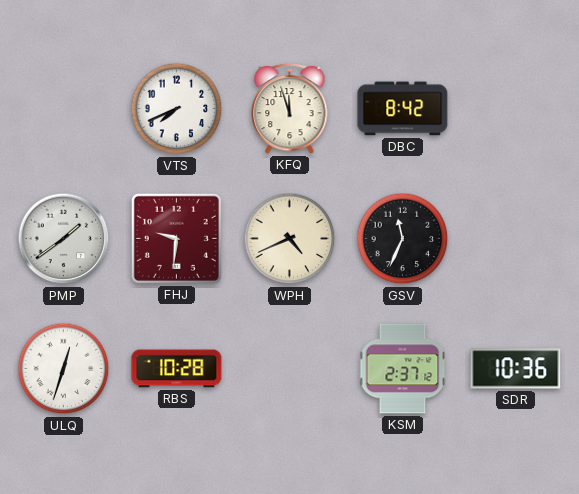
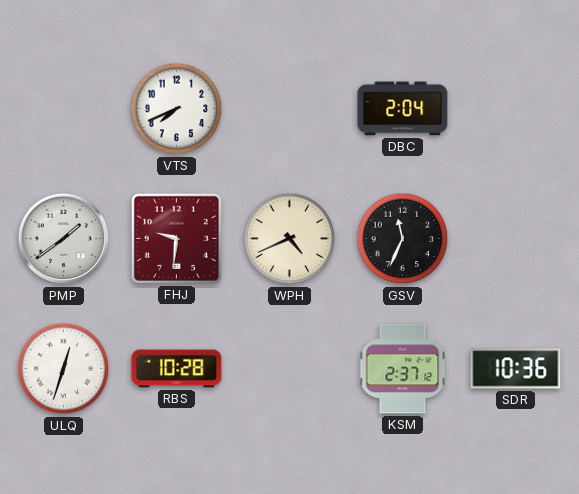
KFQ: 11:57 -> none (290, 108)
DBC: 8:42 -> 2:04 (403, 109)
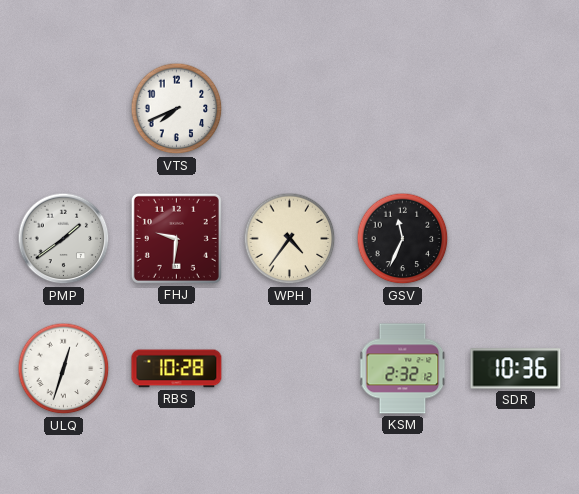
DBC: 2:04 -> none (403, 109)
WPH: 4:41 -> 4:36 (290, 239)
KSM: 2:37 -> 2:32 (403, 369)
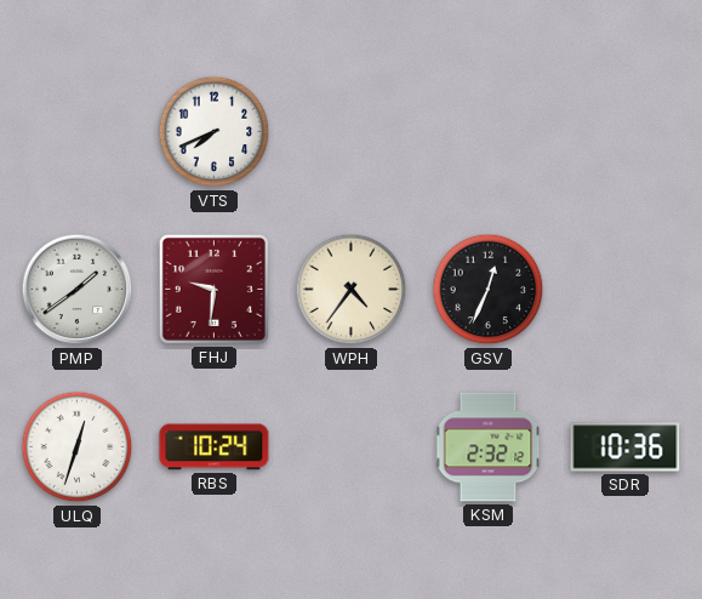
GSV: 11:34 -> 12:34 (489, 290)
RBS: 10:28 -> 10:24 (215, 447)
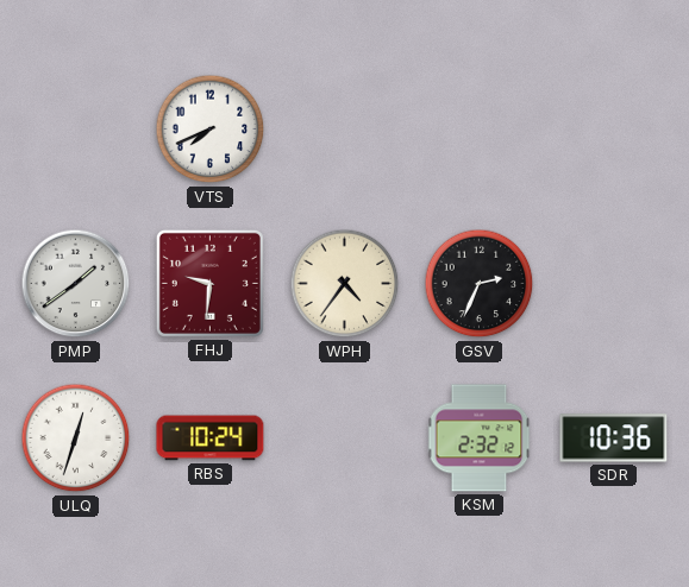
GSV: 12:34 -> 2:34 (480, 284)
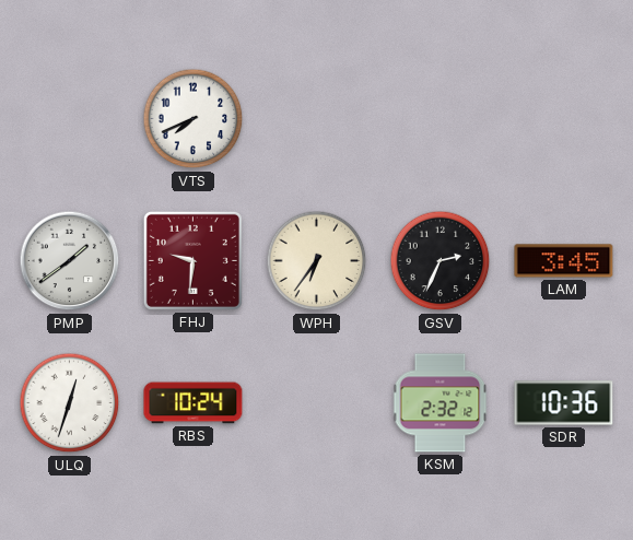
WPH: 4:36 -> 6:36 (317, 261)
LAM: none -> 3:45 (564, 261)
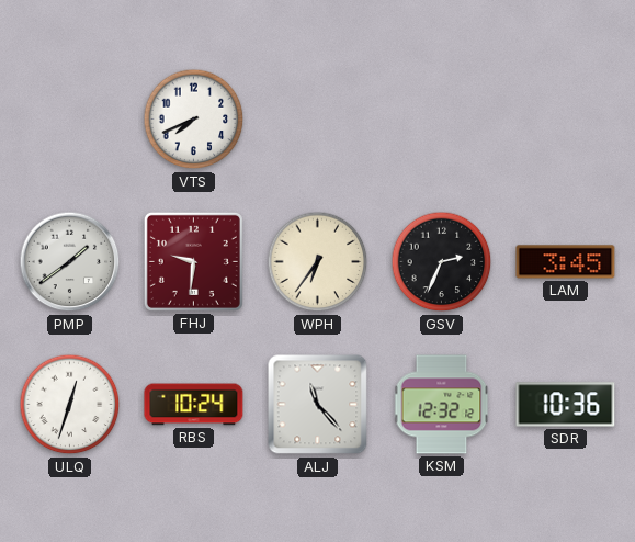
ALJ: none -> 11:23 (318, 405)
KSM: 2:32 -> 12:32 (442, 405)
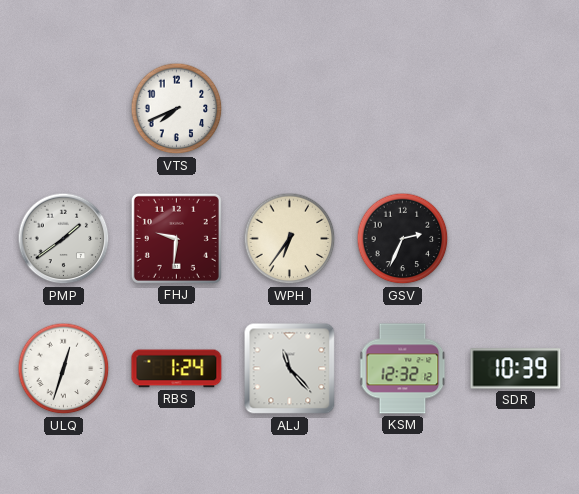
LAM: 3:45 -> none (566, 262)
RBS: 10:24 -> 1:24 (177, 369)
SDR: 10:36 -> 10:39 (516, 369)
